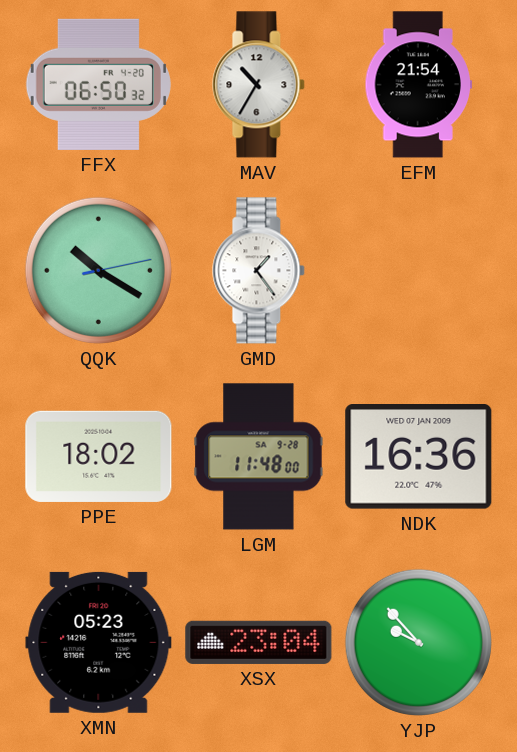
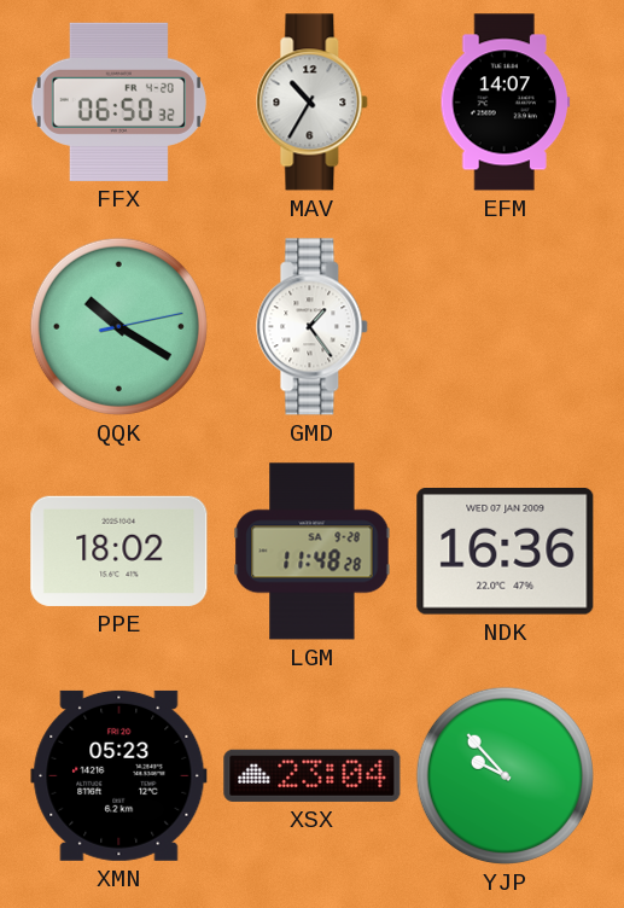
EFM: 21:54 -> 14:07 (506, 103)
LGM: 11:48:00 -> 11:48:28 (313, 552)
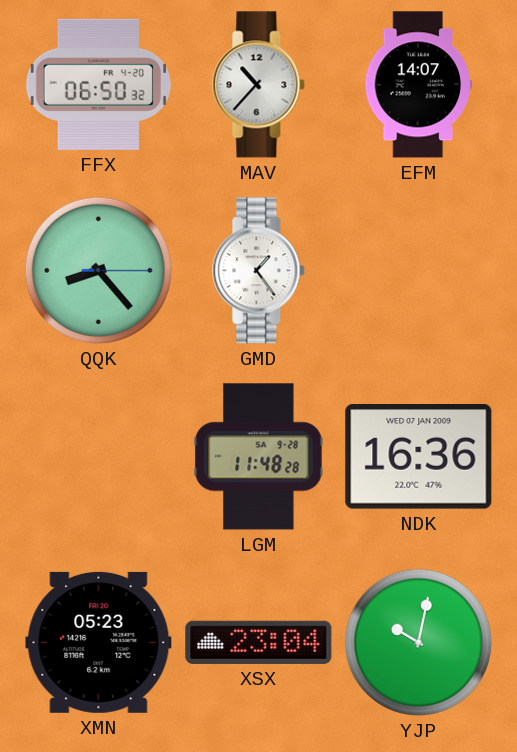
MAV: 10:35 -> 10:37 (259, 85)
QQK: 10:20 -> 8:23 (98, 270)
PPE: 18:02 -> none (119, 551)
YJP: 9:53 -> 10:02 (418, 642)
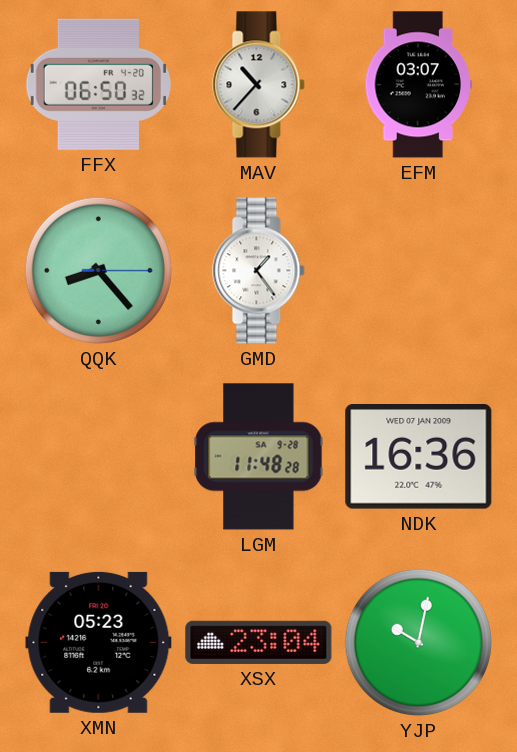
EFM: 14:07 -> 03:07 (419, 85)
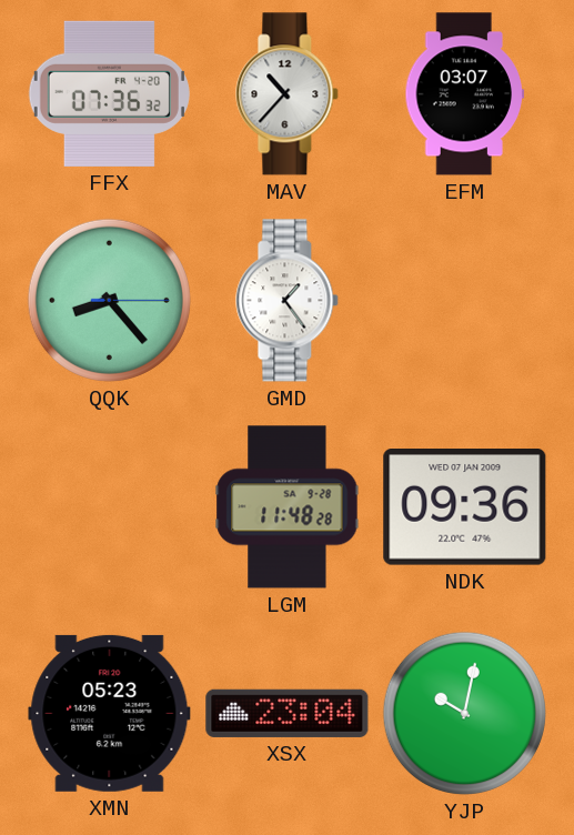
FFX: 06:50 -> 07:36 (109, 93)
NDK: 16:36 -> 09:36 (465, 507)
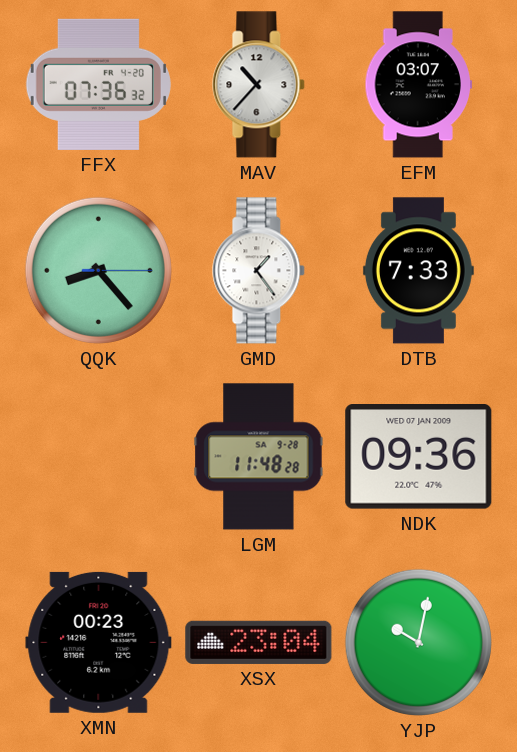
DTB: none -> 7:33 (418, 271)
XMN: 05:23 -> 00:23 (99, 642)
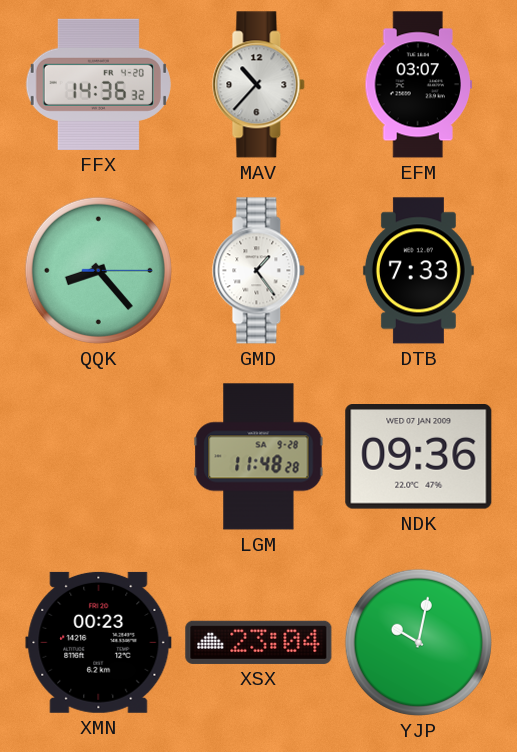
FFX: 07:36 -> 14:36 (98, 84)
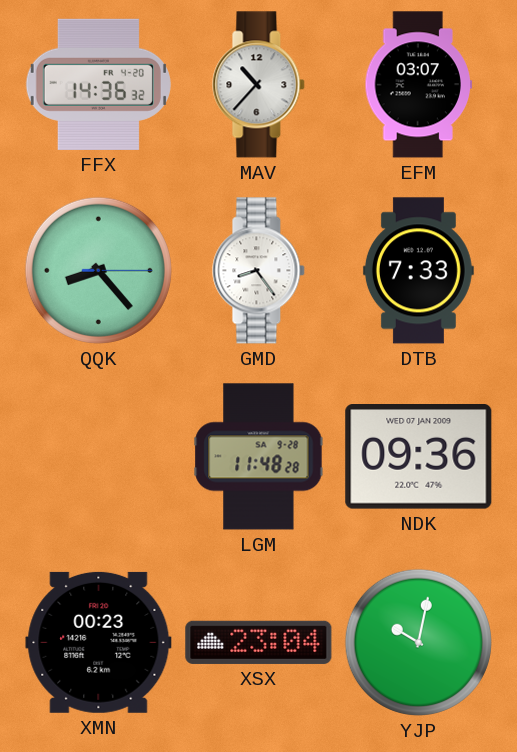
GMD: 1:24 -> 8:24 (259, 271)
